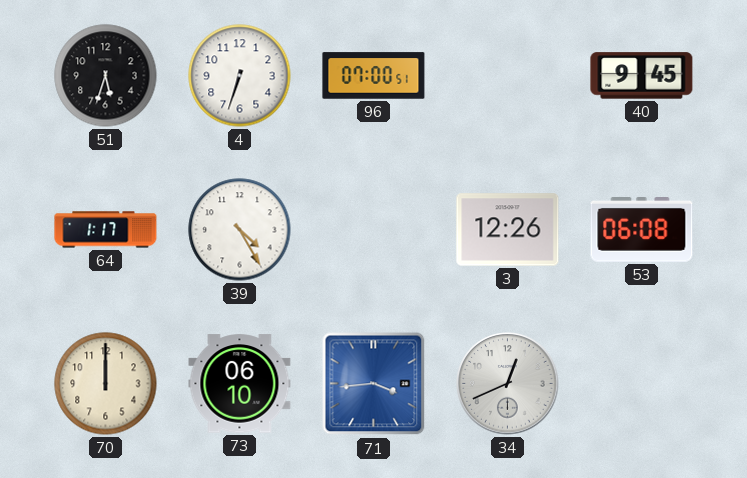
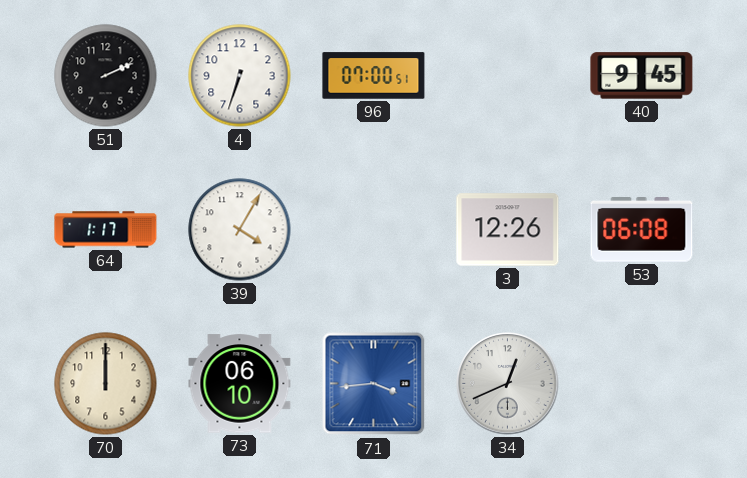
51: 5:33 -> 2:11 (106, 76)
39: 4:25 -> 4:05 (240, 230)
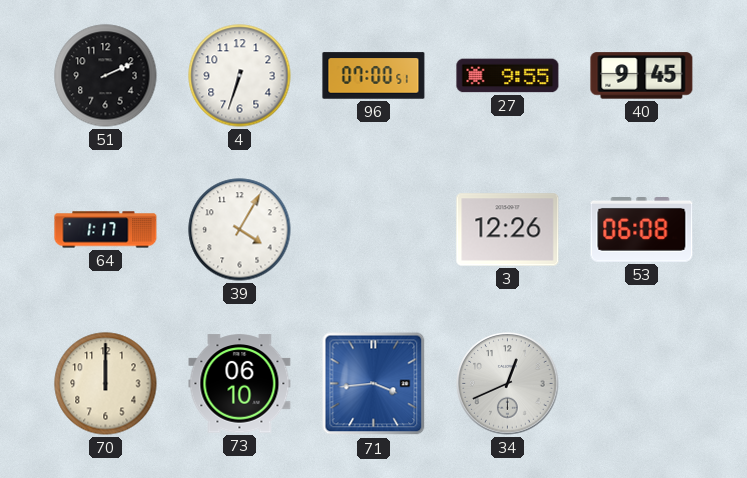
27: none -> 9:55 (508, 76)
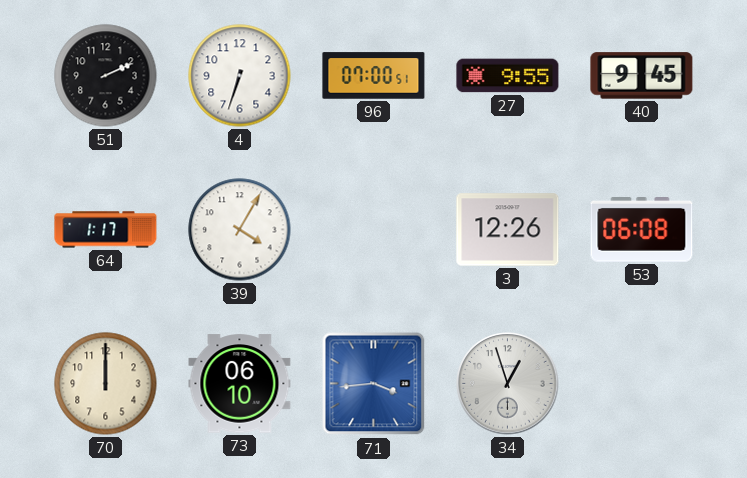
34: 12:41 -> 12:57 (508, 384)
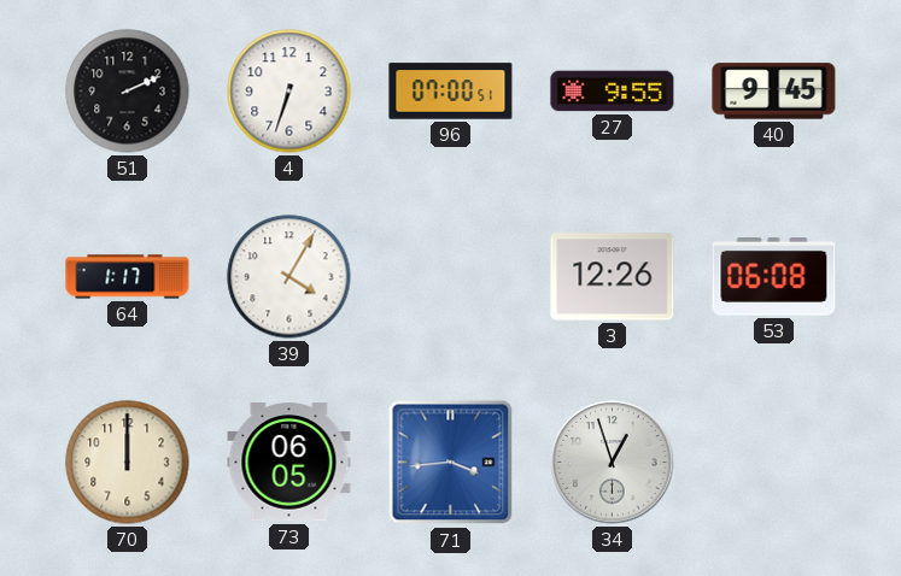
73: 06:10 -> 06:05 (289, 463)
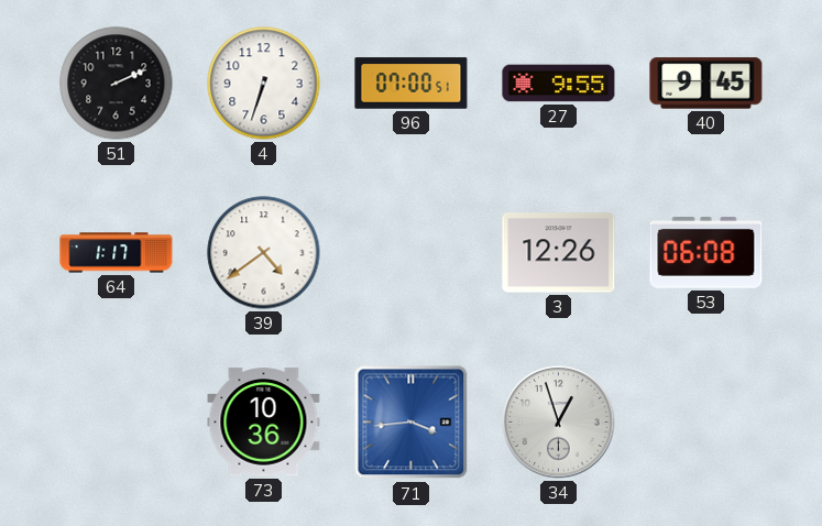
39: 4:05 -> 4:39 (264, 253)
70: 12:00 -> none (128, 463)
73: 06:05 -> 10:36 (264, 423)
